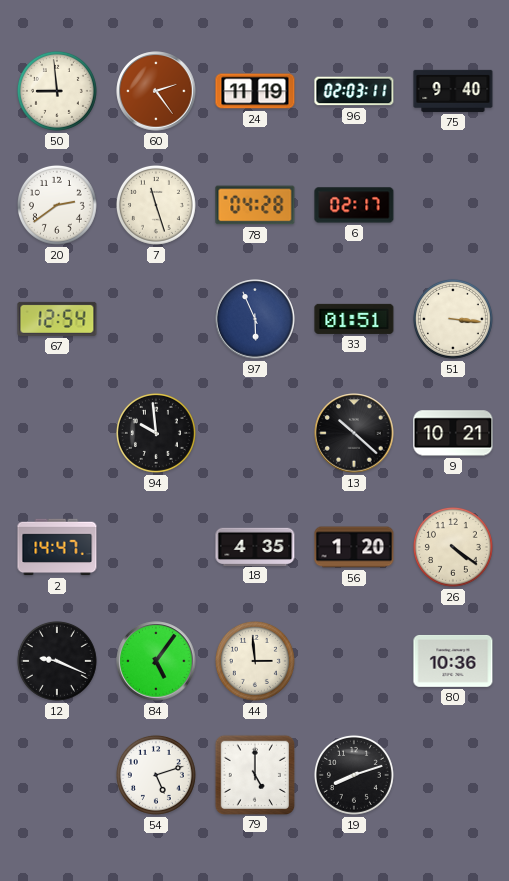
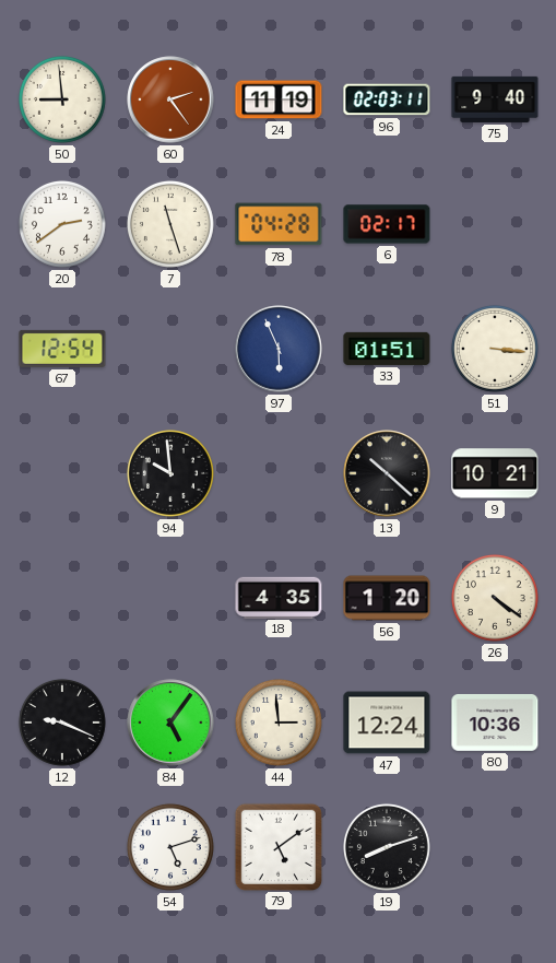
2: 14:47 -> none (57, 547)
47: none -> 12:24 (387, 723)
79: 5:00 -> 5:09 (277, 846)
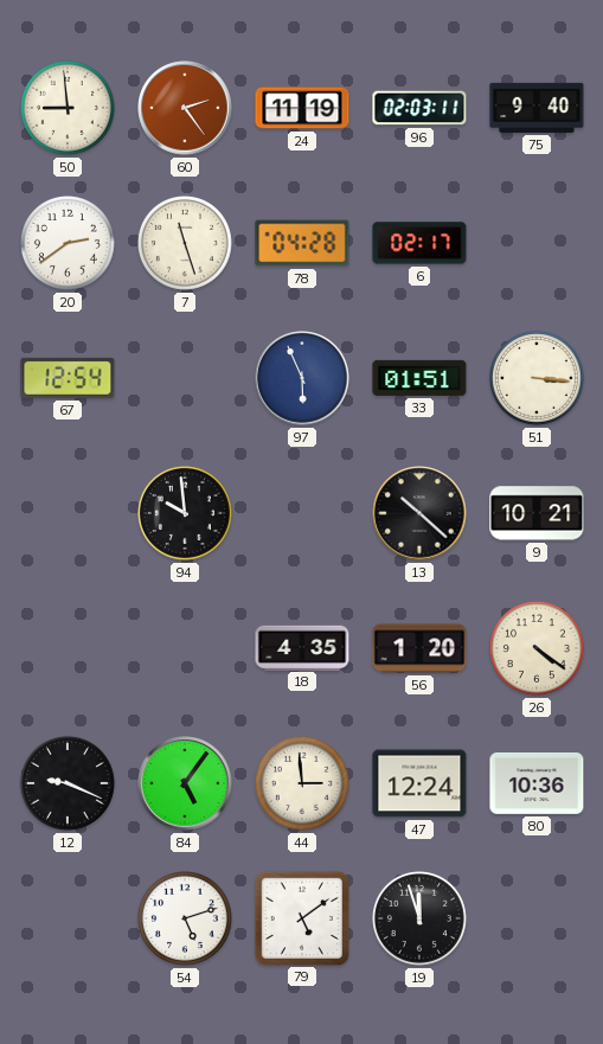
19: 8:12 -> 11:57 (419, 918)
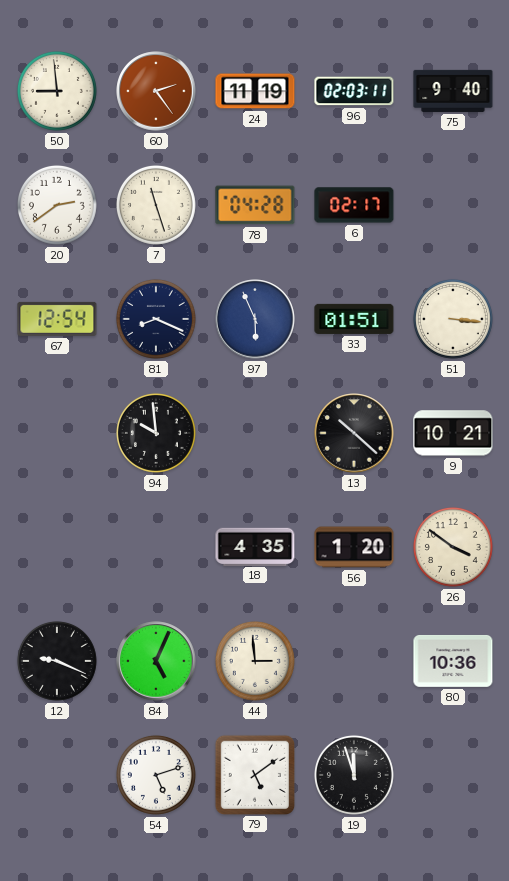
81: none -> 8:19 (156, 319)
26: 4:21 -> 3:51 (453, 547)
84: 5:06 -> 5:04 (156, 661)
47: 12:24 -> none (419, 783)
